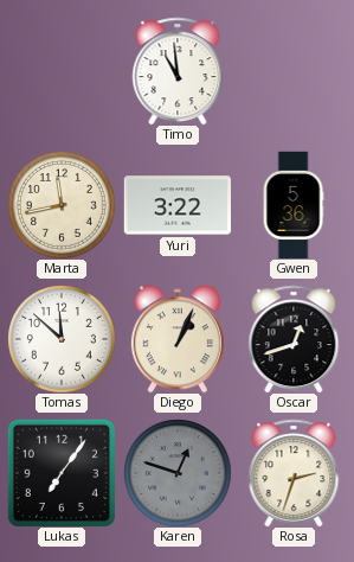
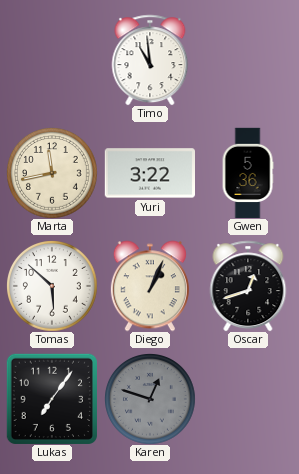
Tomas: 11:52 -> 5:52 (52, 286)
Rosa: 2:33 -> none (294, 473)
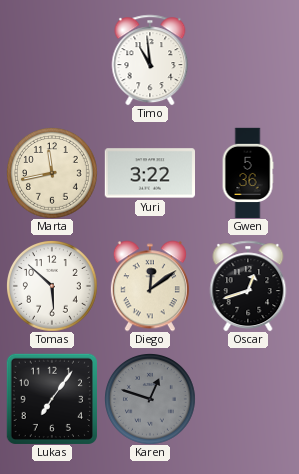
Diego: 1:04 -> 12:09 (150, 286)
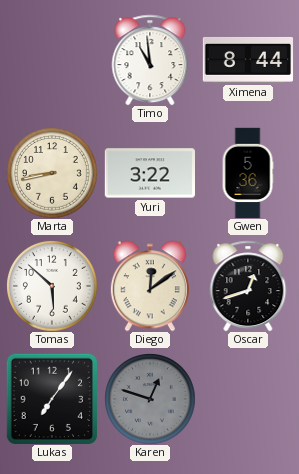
Ximena: none -> 8:44 (248, 60)
Marta: 11:43 -> 8:43 (52, 173)
